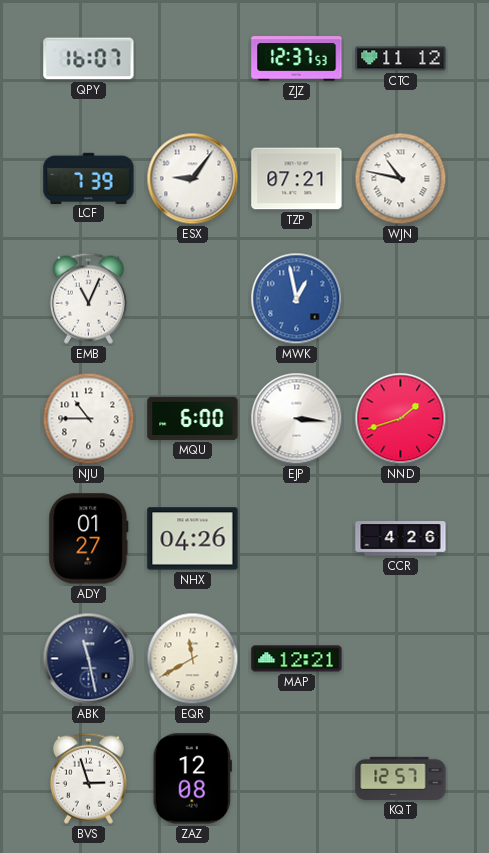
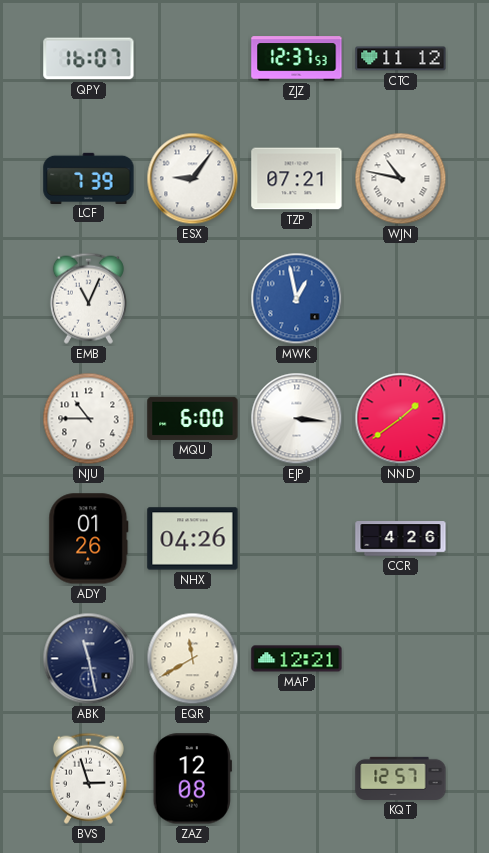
NND: 1:42 -> 1:39 (401, 419)
ADY: 01:27 -> 01:26 (89, 539)
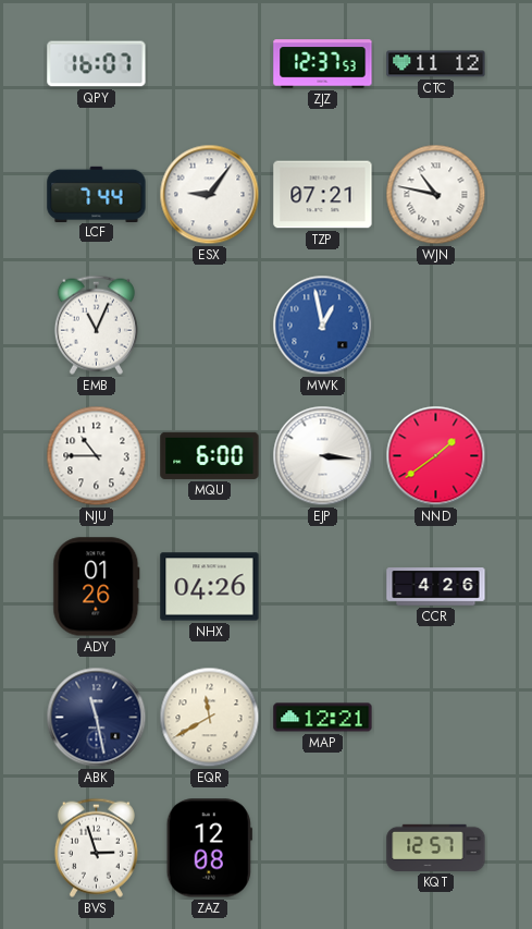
LCF: 7:39 -> 7:44 (97, 194)
